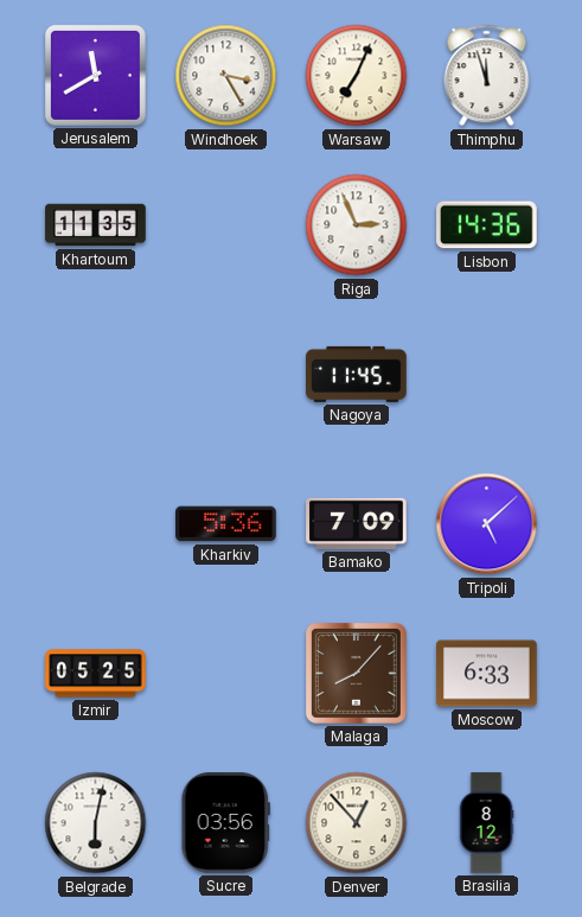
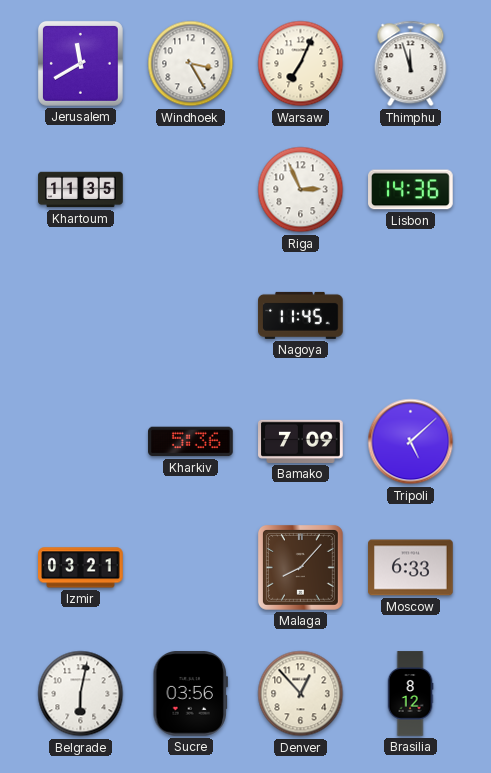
Izmir: 05:25 -> 03:21 (81, 568)
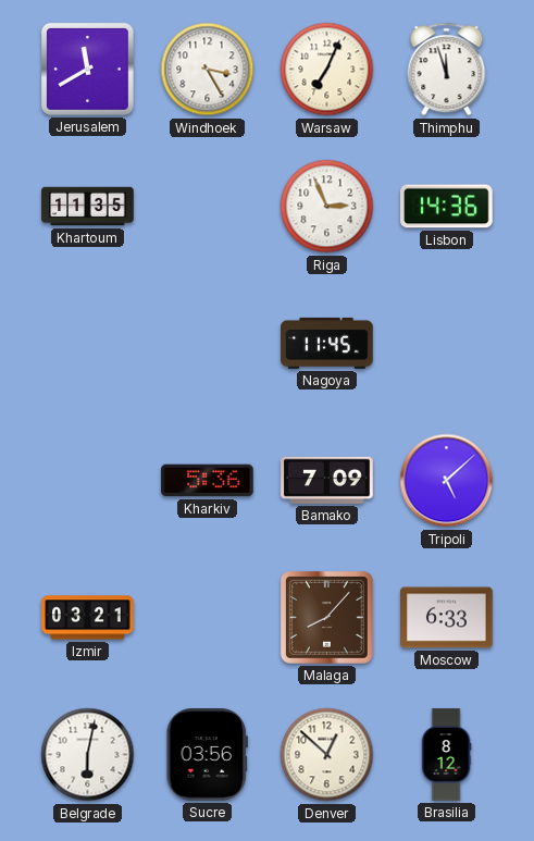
Denver: 12:53 -> 12:52 (327, 755)
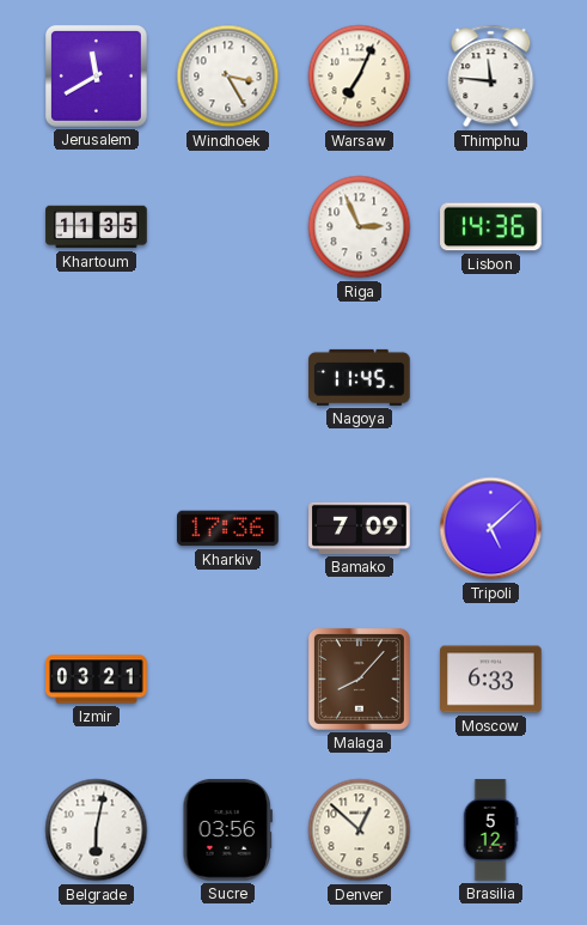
Thimphu: 11:57 -> 11:46 (491, 77)
Kharkiv: 5:36 -> 17:36 (228, 529)
Brasilia: 8:12 -> 5:12 (490, 830)
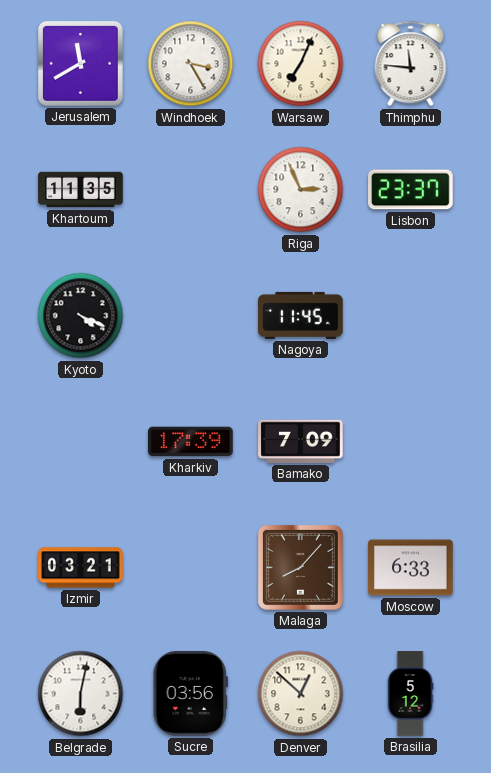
Lisbon: 14:36 -> 23:37 (411, 190)
Kyoto: none -> 4:19 (81, 316)
Kharkiv: 17:36 -> 17:39 (191, 442)
Tripoli: 5:08 -> none (491, 529)
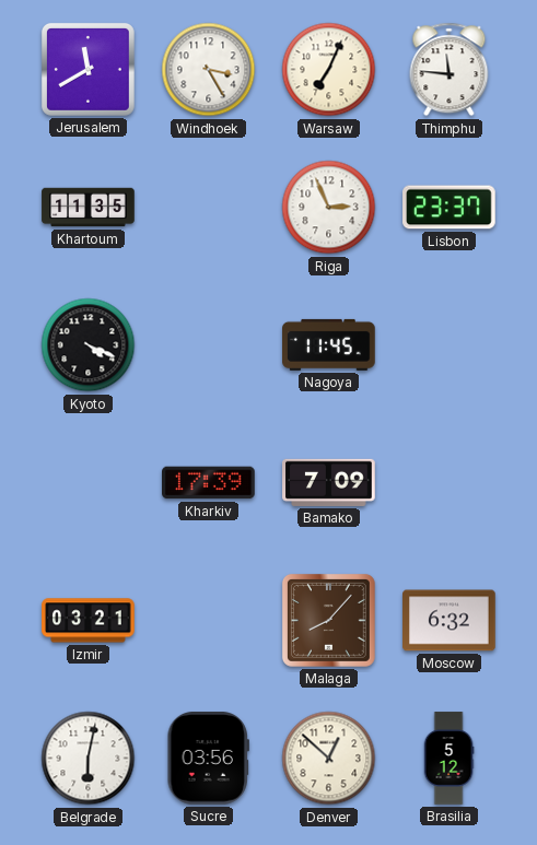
Moscow: 6:33 -> 6:32 (450, 621)
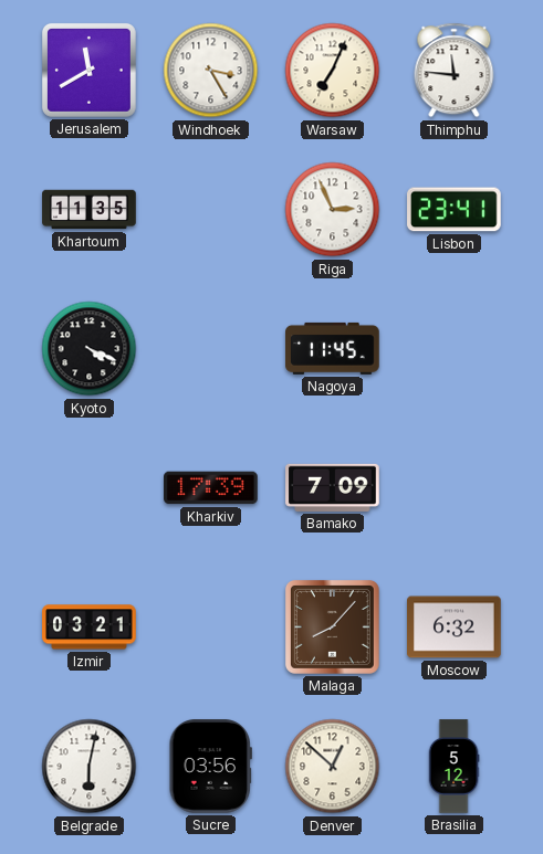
Lisbon: 23:37 -> 23:41 (455, 210)
